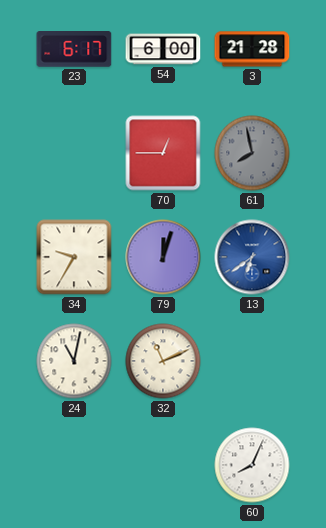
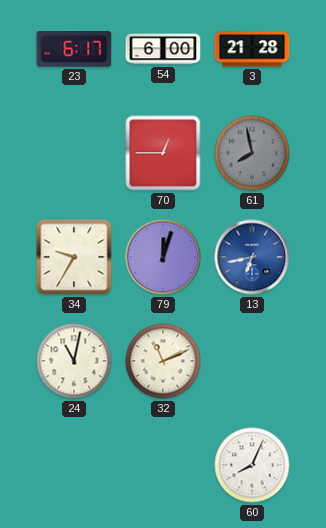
13: 6:39 -> 6:43 (252, 257)
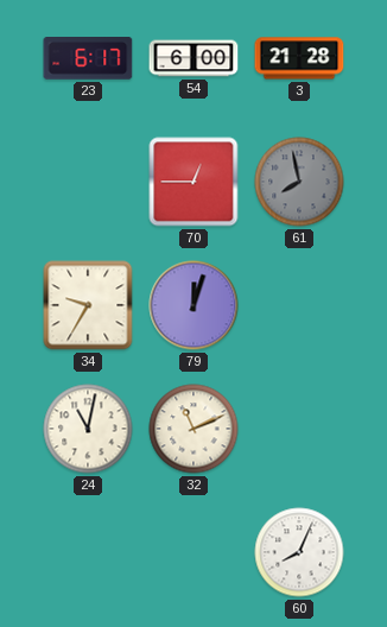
13: 6:43 -> none (252, 257)
